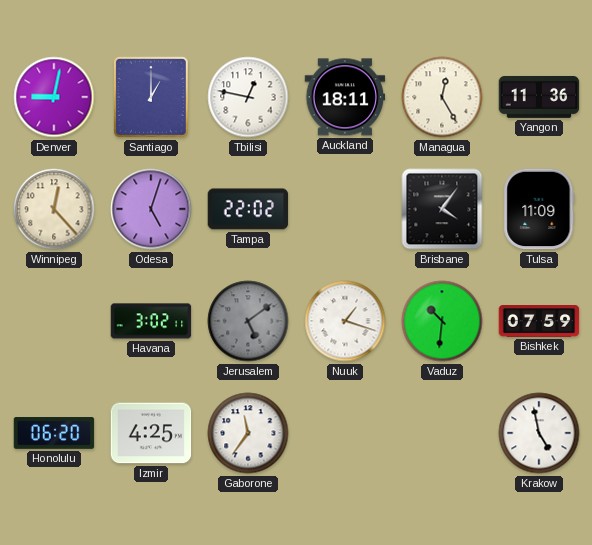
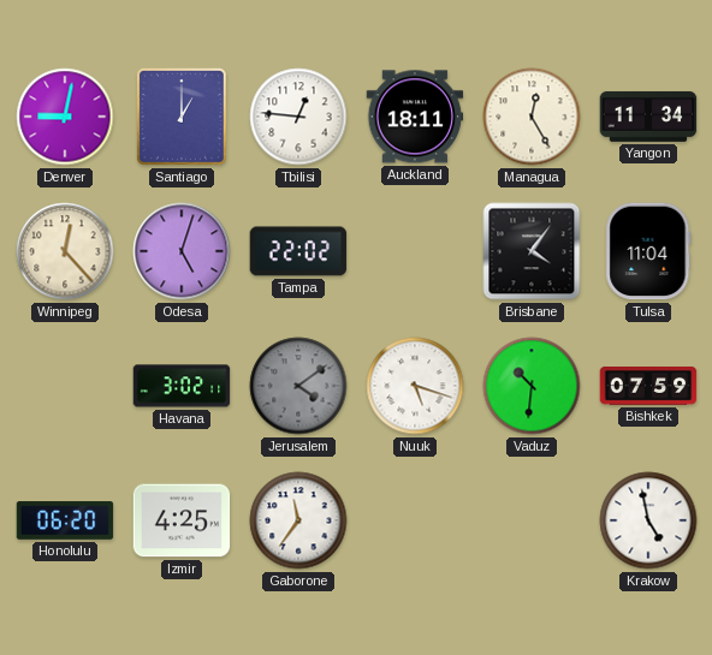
Tbilisi: 12:47 -> 12:46 (298, 117)
Yangon: 11:36 -> 11:34 (648, 117)
Tulsa: 11:09 -> 11:04 (648, 251)
Jerusalem: 5:09 -> 4:09 (298, 386)
Nuuk: 1:18 -> 5:18 (415, 386)
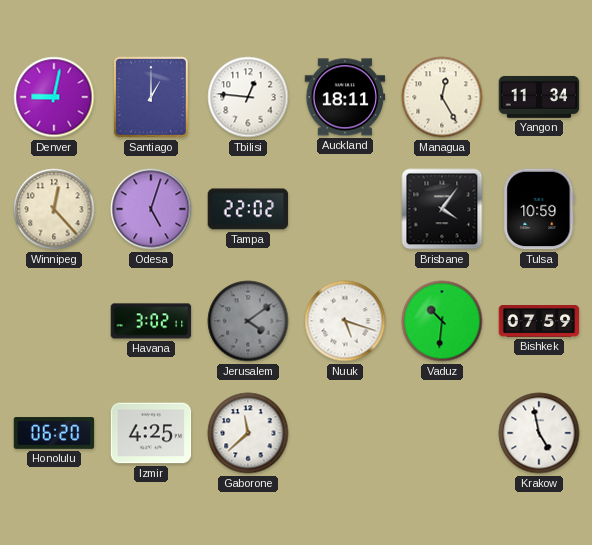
Tulsa: 11:04 -> 10:59 (539, 209)
Gaborone: 11:36 -> 11:38 (248, 433)
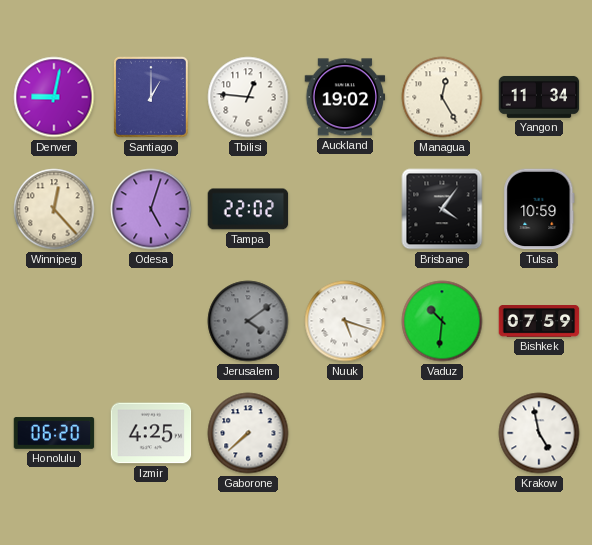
Auckland: 18:11 -> 19:02 (345, 97)
Havana: 3:02 -> none (151, 321)
Gaborone: 11:38 -> 7:38 (248, 433)
